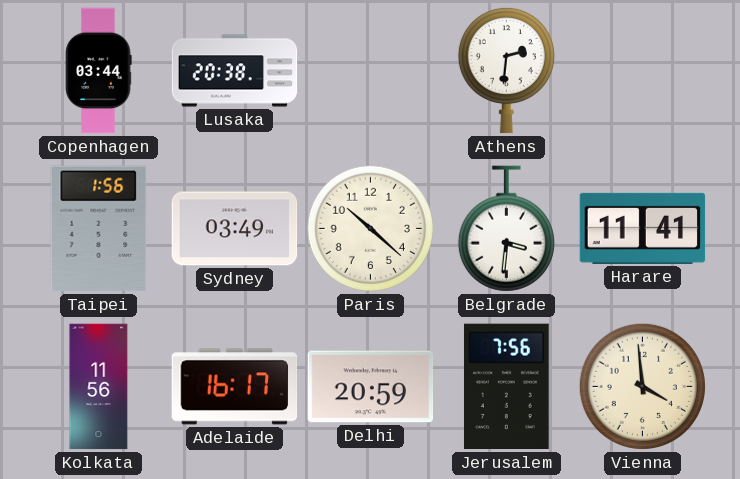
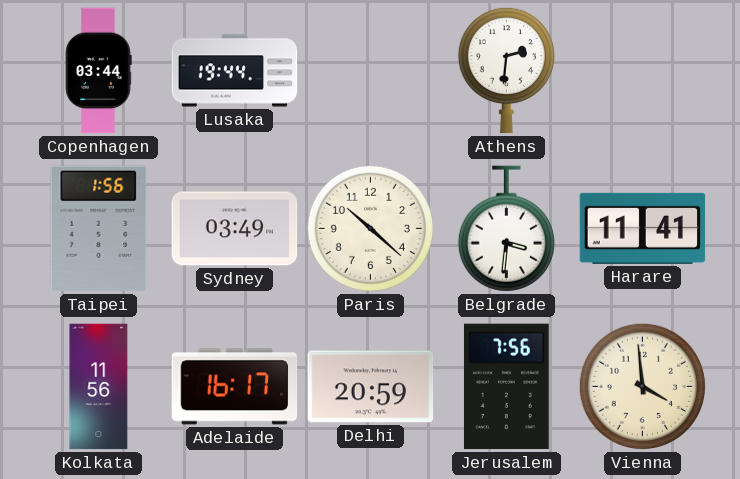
Lusaka: 20:38 -> 19:44 (235, 71)
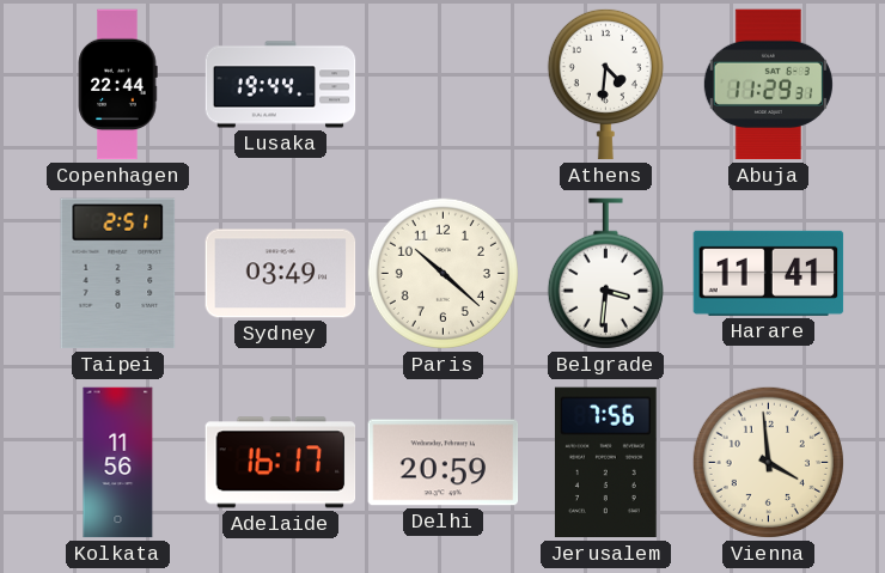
Copenhagen: 03:44 -> 22:44 (117, 85)
Athens: 2:31 -> 4:31 (605, 84)
Abuja: none -> 11:29 (768, 85)
Taipei: 1:56 -> 2:51 (118, 274)
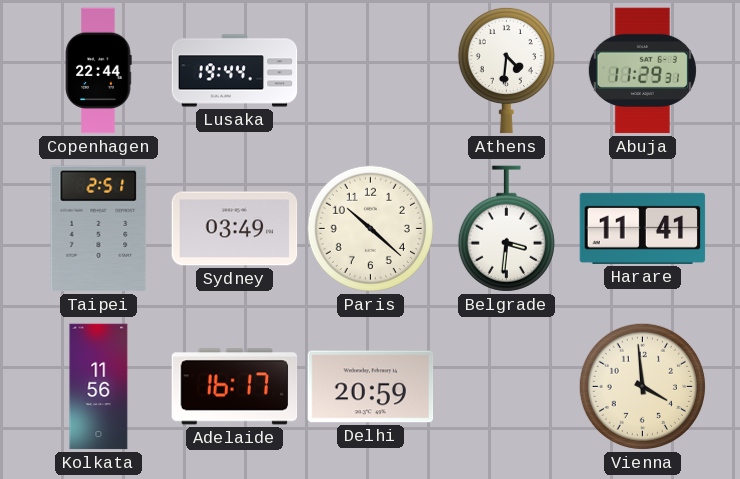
Jerusalem: 7:56 -> none (605, 463)
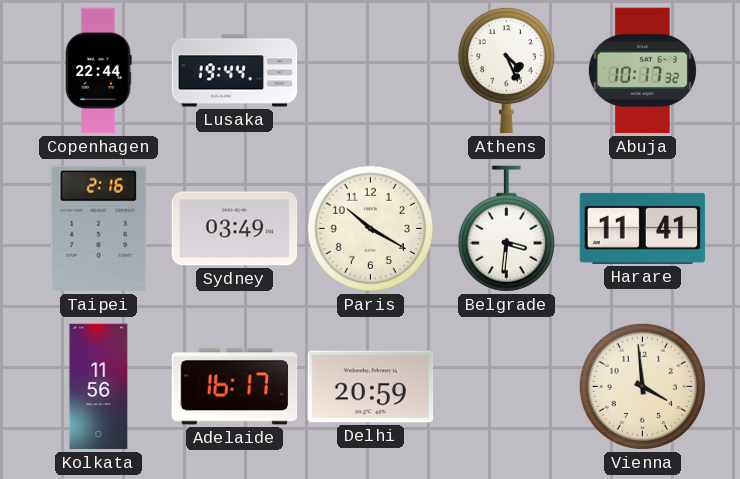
Athens: 4:31 -> 4:26 (506, 70)
Abuja: 11:29 -> 10:17 (642, 71)
Taipei: 2:51 -> 2:16 (99, 229)
Paris: 10:22 -> 10:20 (370, 228)
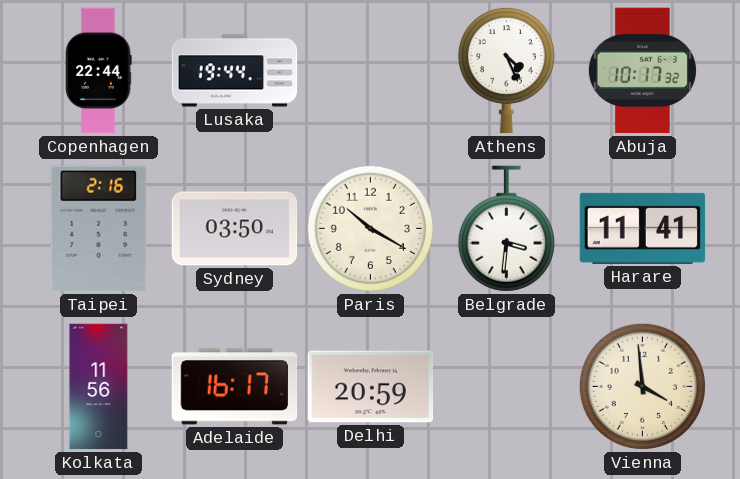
Sydney: 03:49 -> 03:50 (235, 229)
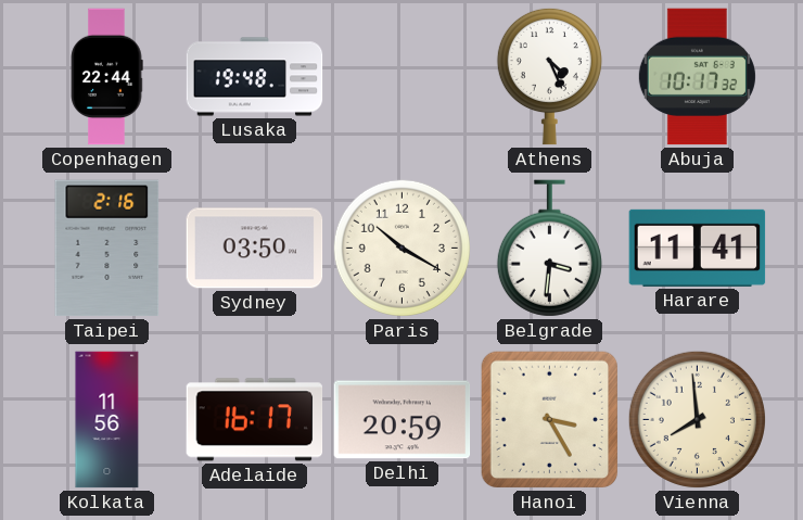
Lusaka: 19:44 -> 19:48 (255, 77)
Hanoi: none -> 3:25 (550, 420)
Vienna: 3:59 -> 7:59 (697, 419)
